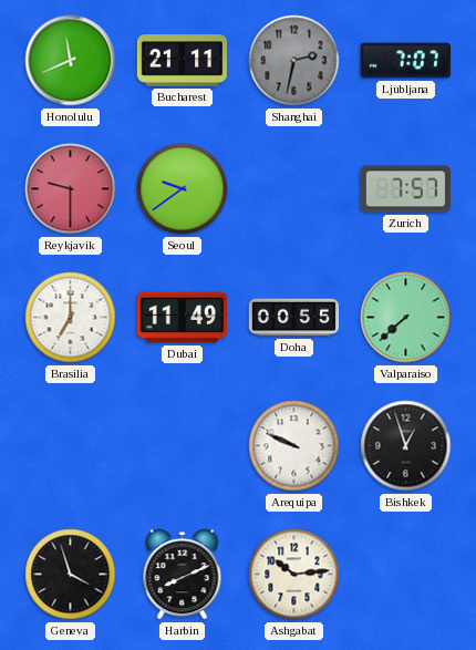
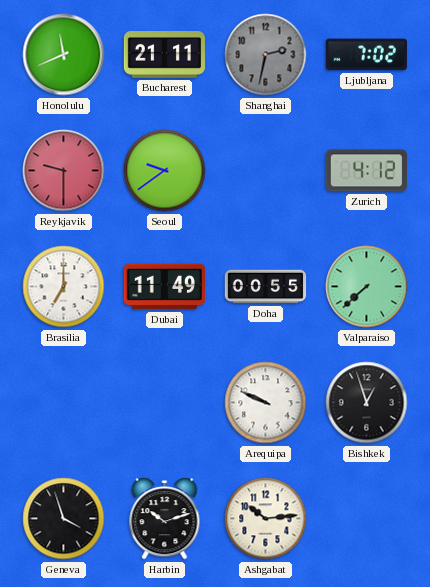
Ljubljana: 7:07 -> 7:02 (366, 55)
Zurich: 7:57 -> 4:12 (366, 171)
Harbin: 8:11 -> 10:12 (165, 519)
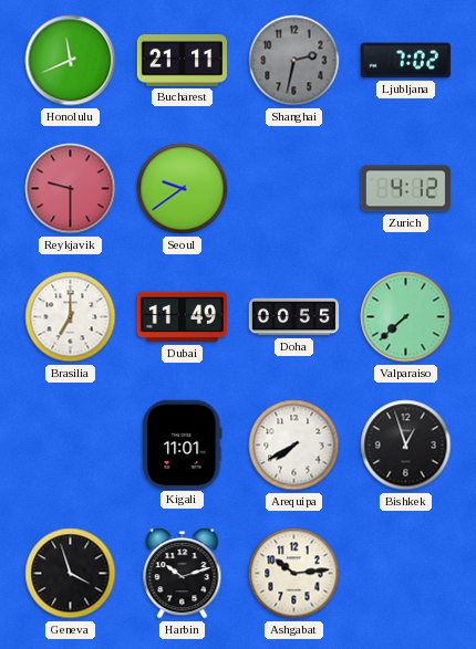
Kigali: none -> 11:01 (183, 444)
Arequipa: 9:49 -> 7:40 (294, 446)
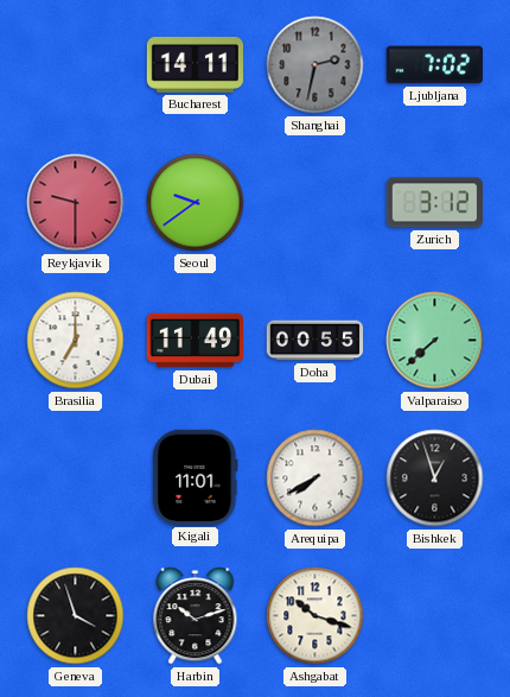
Honolulu: 11:41 -> none (71, 61)
Bucharest: 21:11 -> 14:11 (196, 65)
Zurich: 4:12 -> 3:12 (434, 203)
Ashgabat: 10:14 -> 10:18 (315, 616)
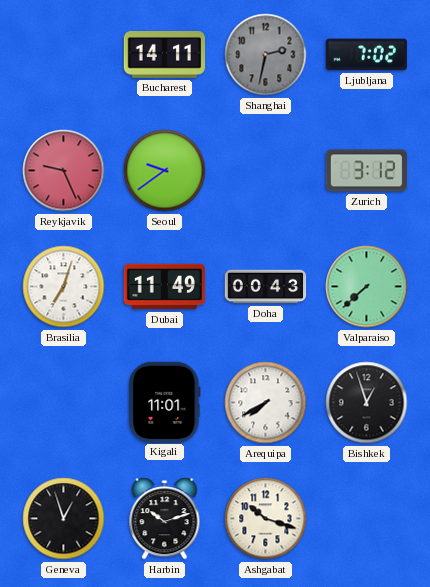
Reykjavik: 9:30 -> 9:26 (64, 171)
Brasilia: 7:00 -> 7:03 (64, 287)
Doha: 00:55 -> 00:43 (266, 287)
Geneva: 3:57 -> 12:57 (64, 519)
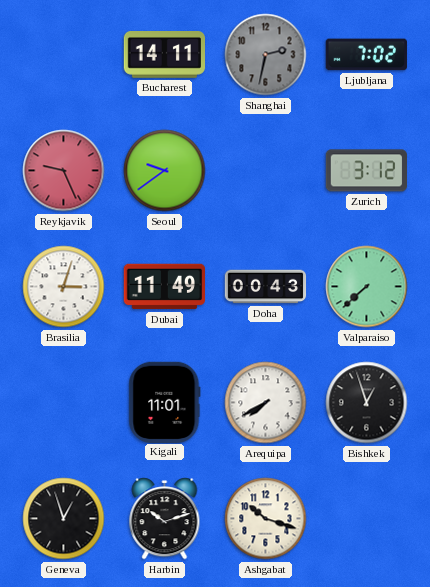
Brasilia: 7:03 -> 3:03 (64, 287)
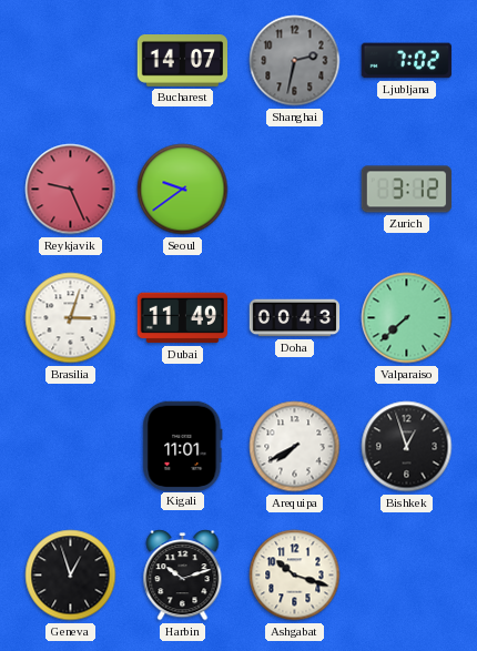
Bucharest: 14:11 -> 14:07 (183, 61)
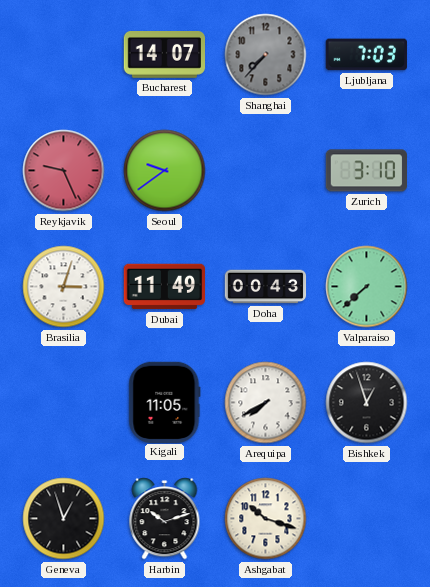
Shanghai: 2:32 -> 7:37 (266, 55)
Ljubljana: 7:02 -> 7:03 (366, 55)
Zurich: 3:12 -> 3:10 (366, 171)
Kigali: 11:01 -> 11:05 (165, 402)
